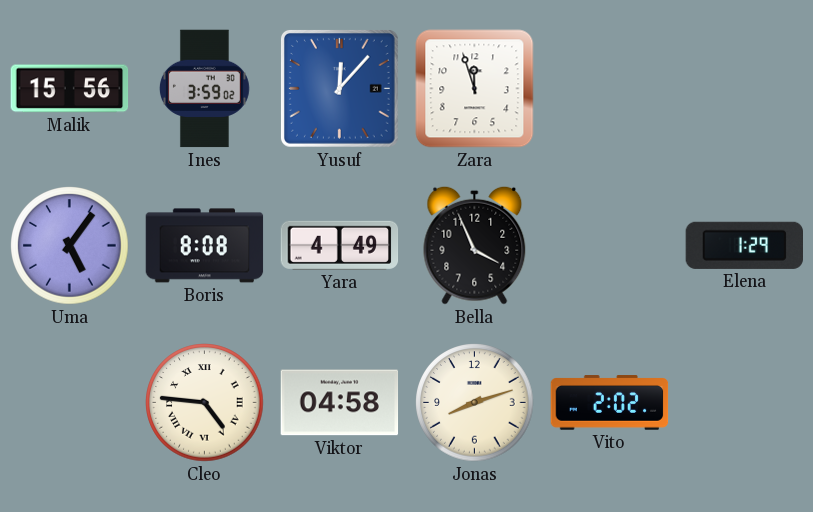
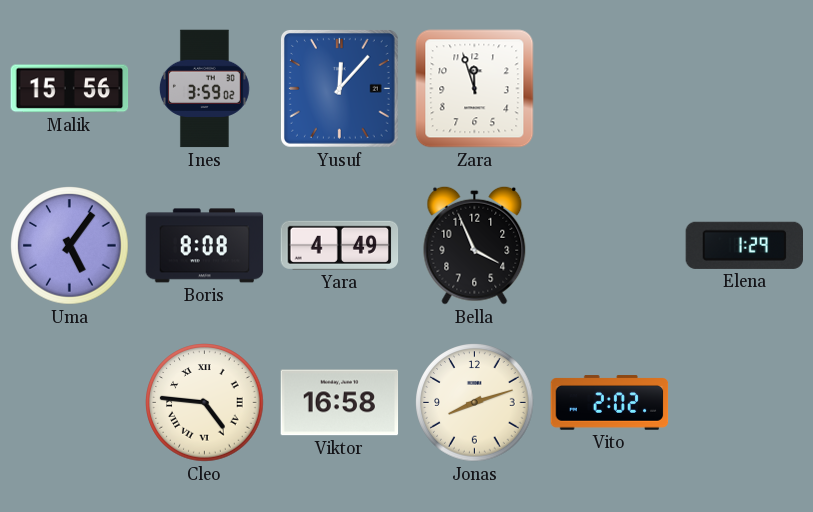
Viktor: 04:58 -> 16:58 (340, 403)
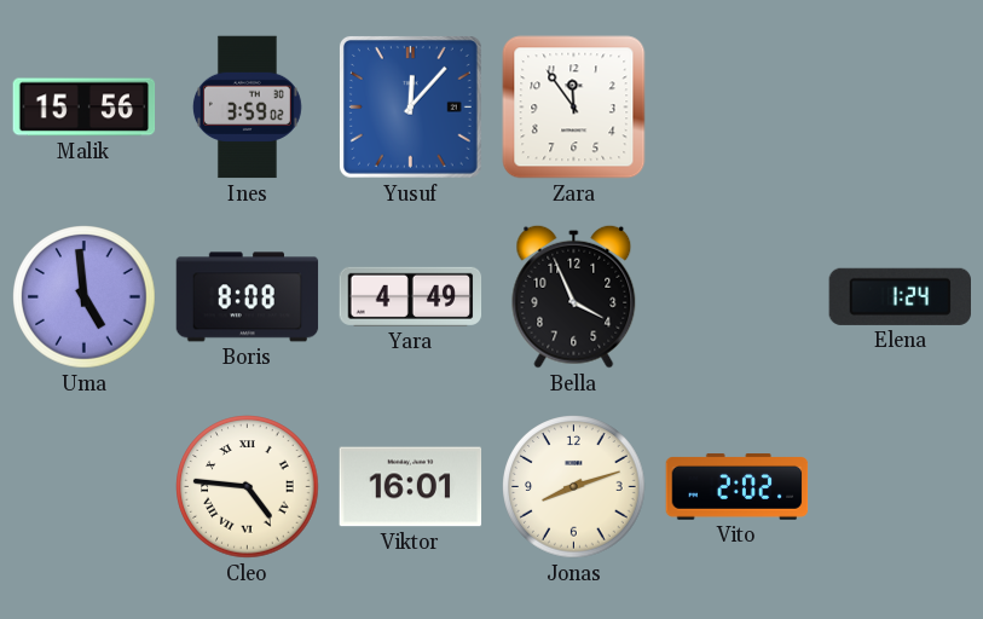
Zara: 11:57 -> 11:54 (574, 108)
Uma: 5:06 -> 4:59 (85, 297)
Elena: 1:29 -> 1:24 (900, 296)
Viktor: 16:58 -> 16:01 (411, 487)
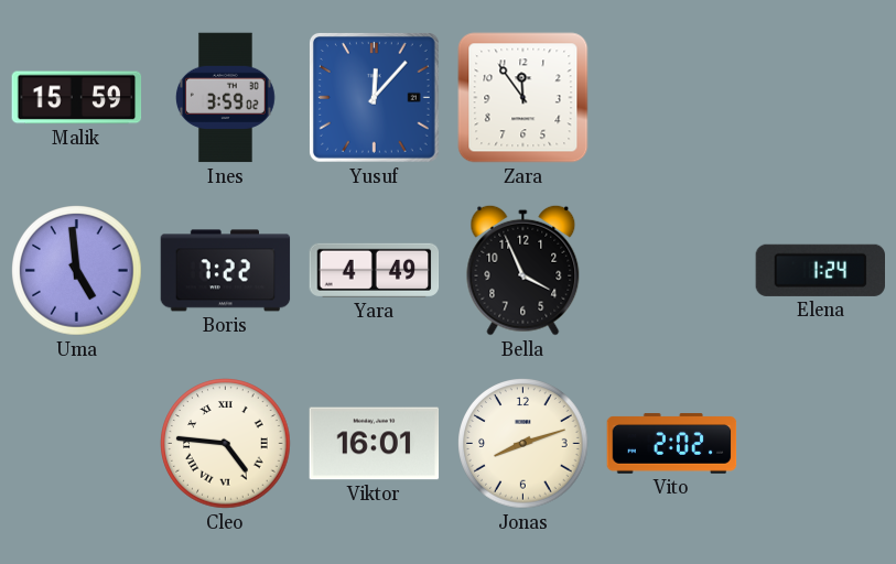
Malik: 15:56 -> 15:59 (77, 98)
Boris: 8:08 -> 7:22 (226, 271)
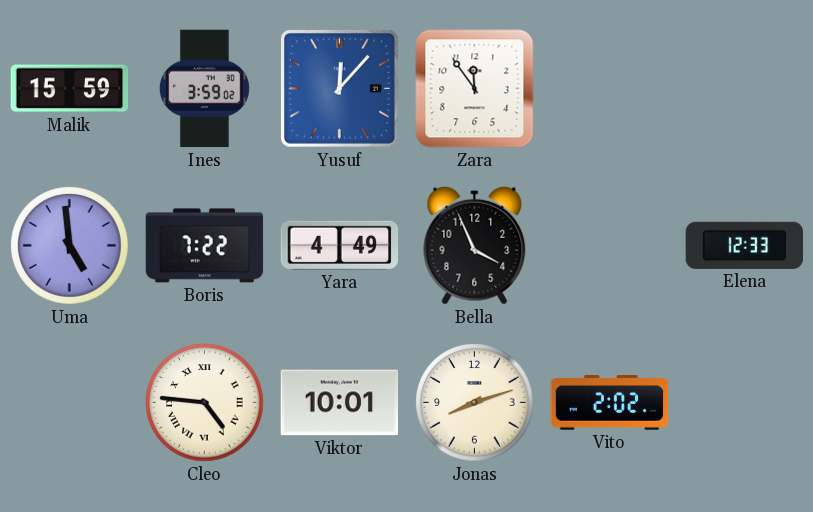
Elena: 1:24 -> 12:33 (744, 245)
Viktor: 16:01 -> 10:01 (340, 403)
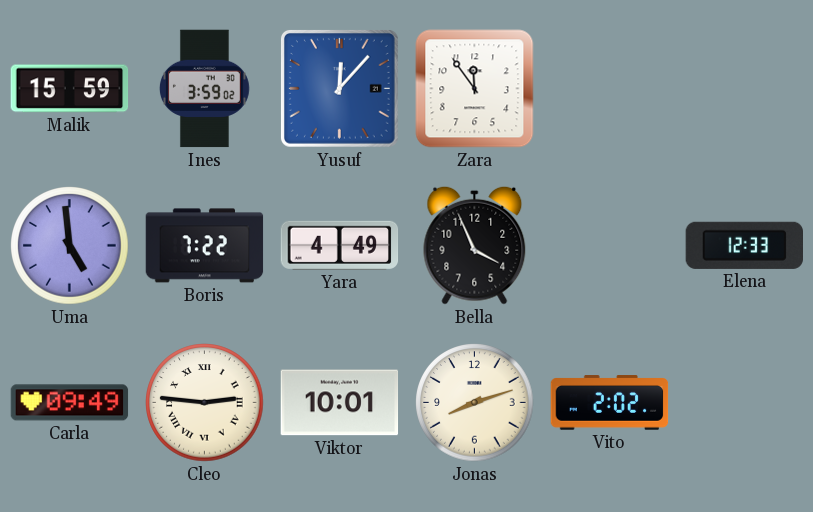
Carla: none -> 09:49 (70, 403)
Cleo: 4:46 -> 2:46 (205, 403)
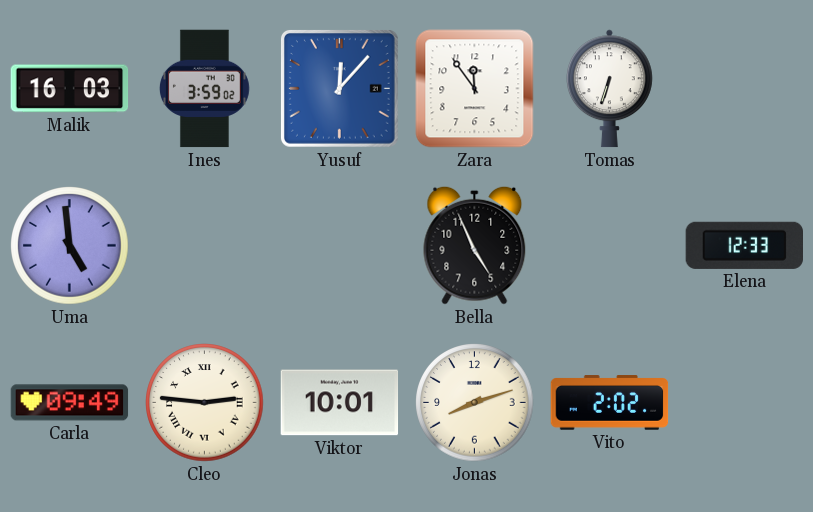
Malik: 15:59 -> 16:03 (70, 89)
Tomas: none -> 6:33 (610, 89)
Boris: 7:22 -> none (205, 246)
Yara: 4:49 -> none (340, 245)
Bella: 3:56 -> 4:56 (475, 245)
